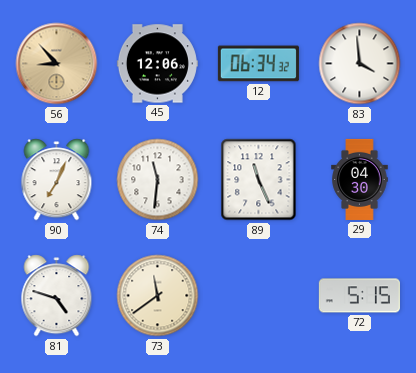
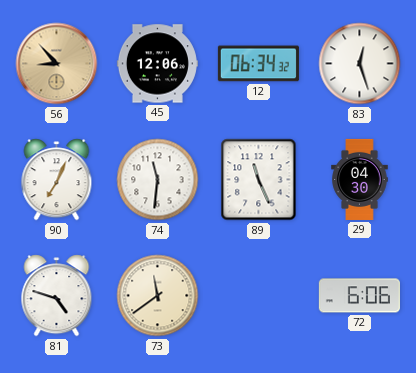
83: 3:59 -> 12:27 (360, 64)
72: 5:15 -> 6:06 (359, 296)
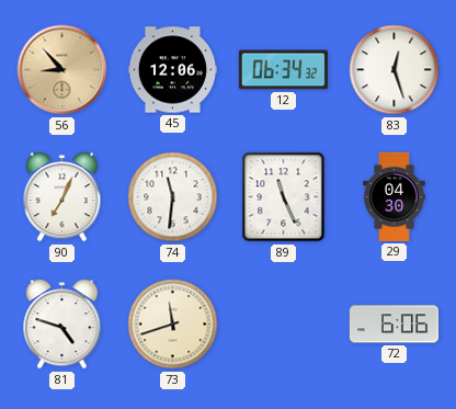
73: 11:39 -> 11:42 (173, 325)
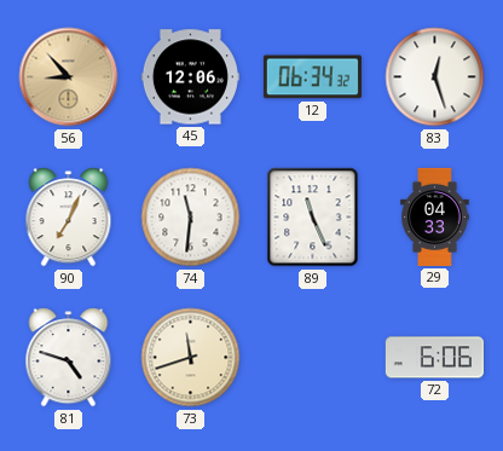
29: 04:30 -> 04:33 (435, 216)
